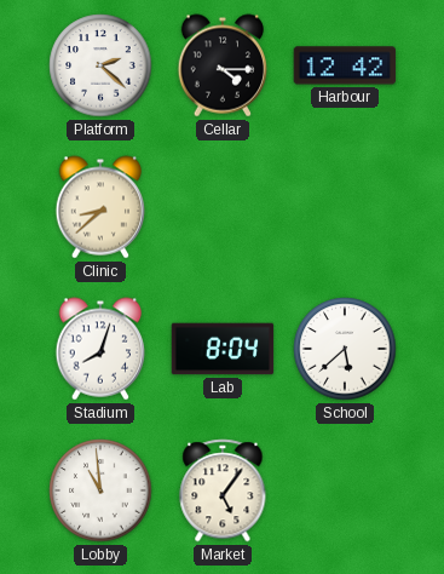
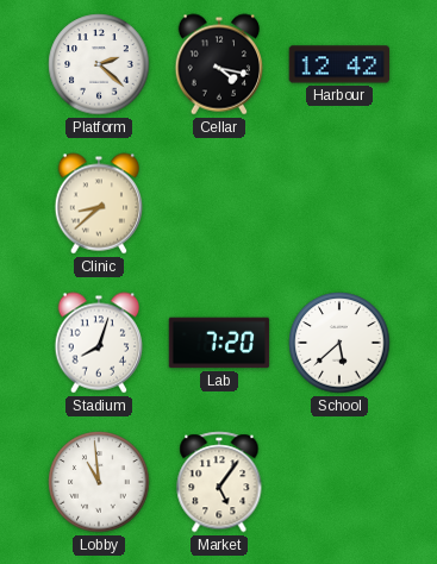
Cellar: 4:15 -> 4:17 (219, 64)
Lab: 8:04 -> 7:20 (219, 343)
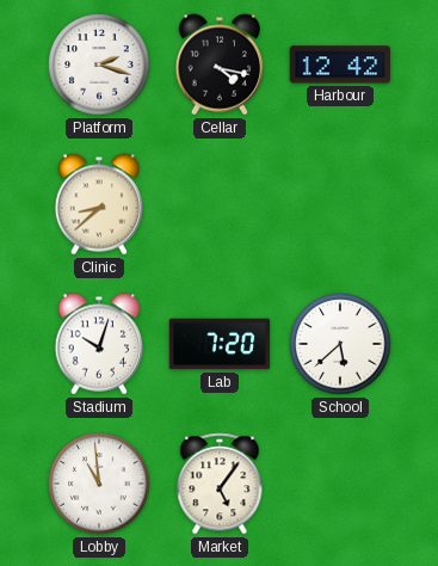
Platform: 2:22 -> 2:18 (99, 64)
Stadium: 8:03 -> 10:03 (99, 344)
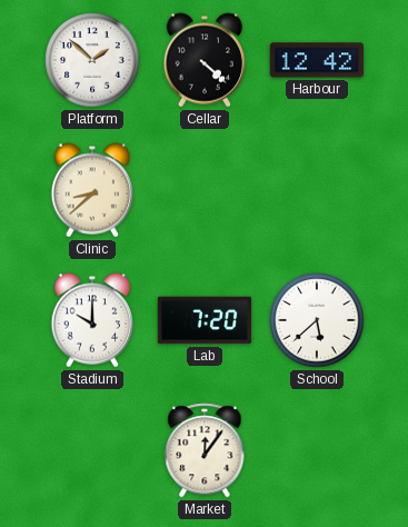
Platform: 2:18 -> 1:52 (92, 60)
Cellar: 4:17 -> 4:22 (205, 60)
Stadium: 10:03 -> 10:00 (92, 320)
Lobby: 10:59 -> none (99, 484)
Market: 5:06 -> 12:06 (205, 450)
